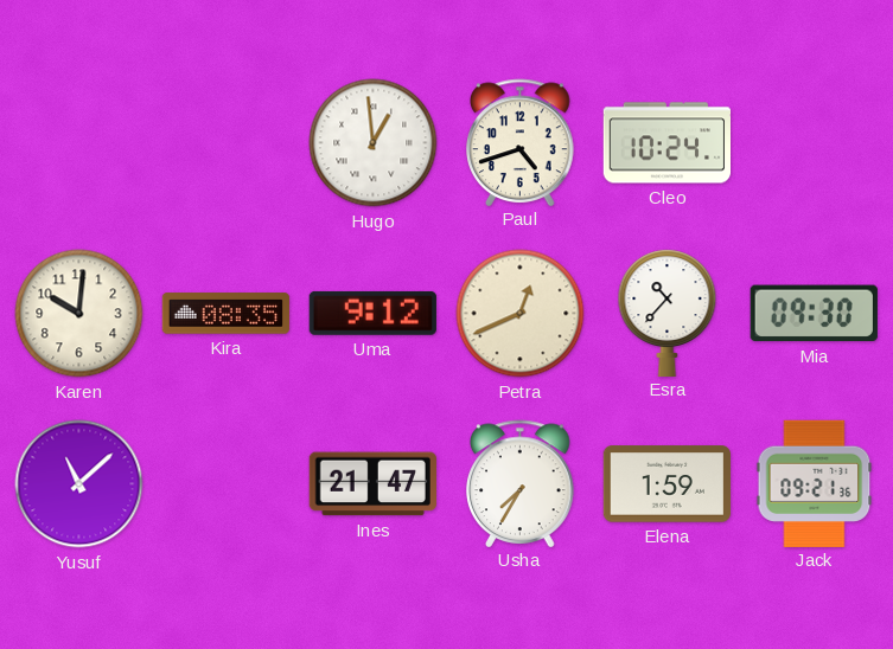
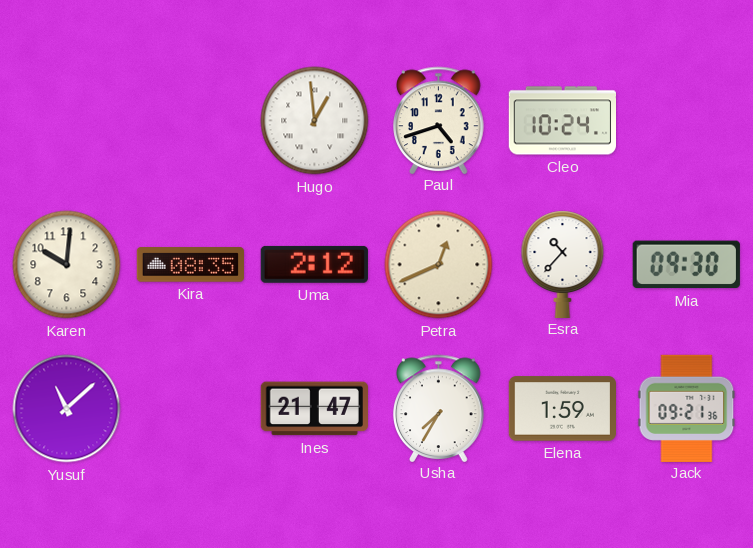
Uma: 9:12 -> 2:12 (314, 264)
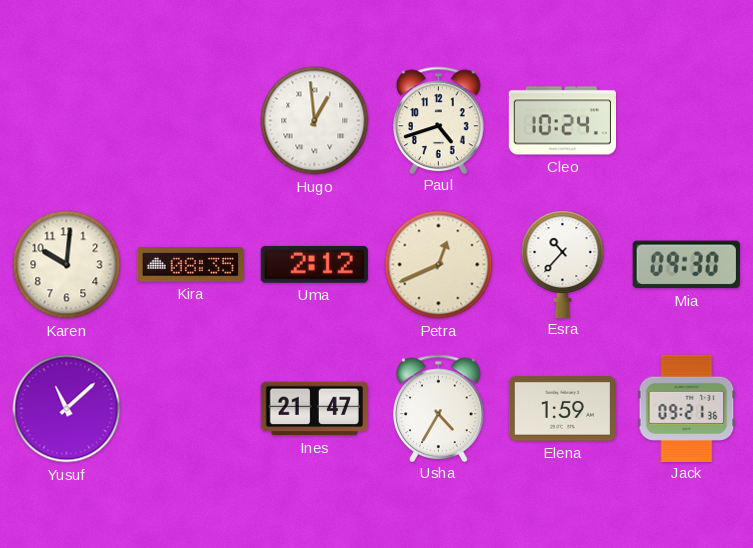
Usha: 7:35 -> 4:35 (439, 408)
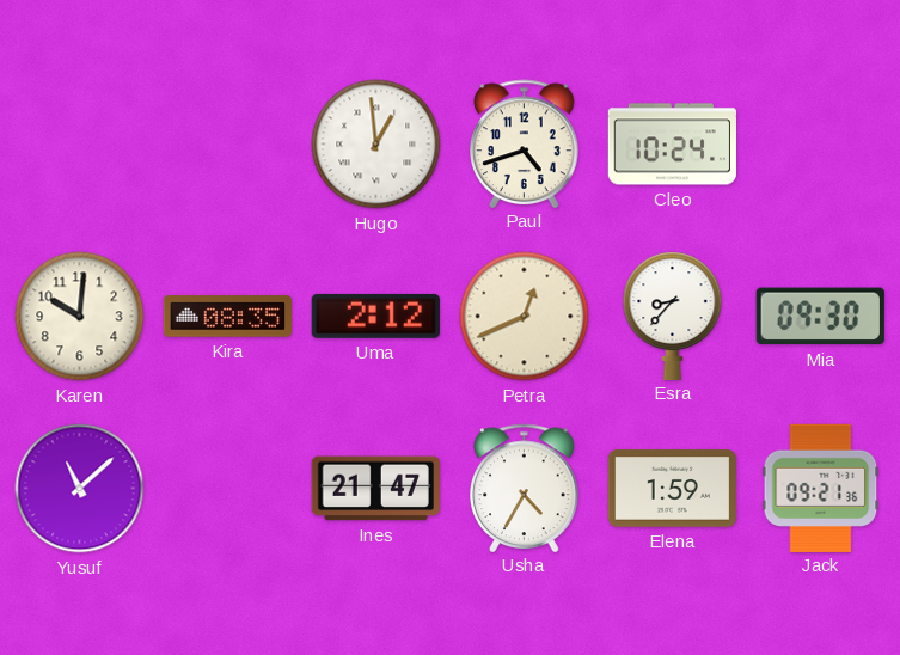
Esra: 10:37 -> 8:37 (673, 316)
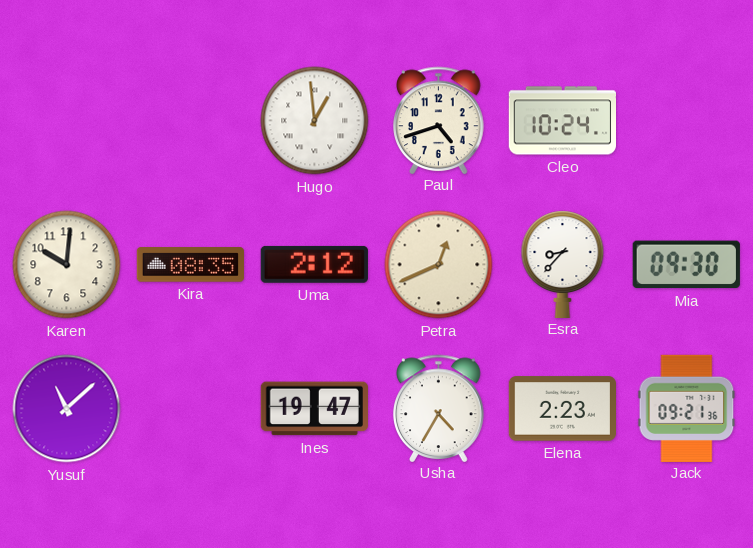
Ines: 21:47 -> 19:47 (314, 409)
Elena: 1:59 -> 2:23 (562, 409)
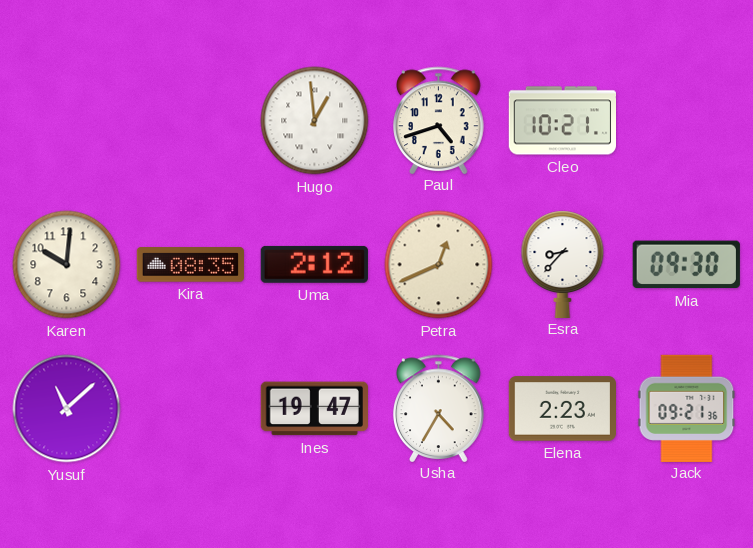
Cleo: 10:24 -> 10:21 (562, 121)
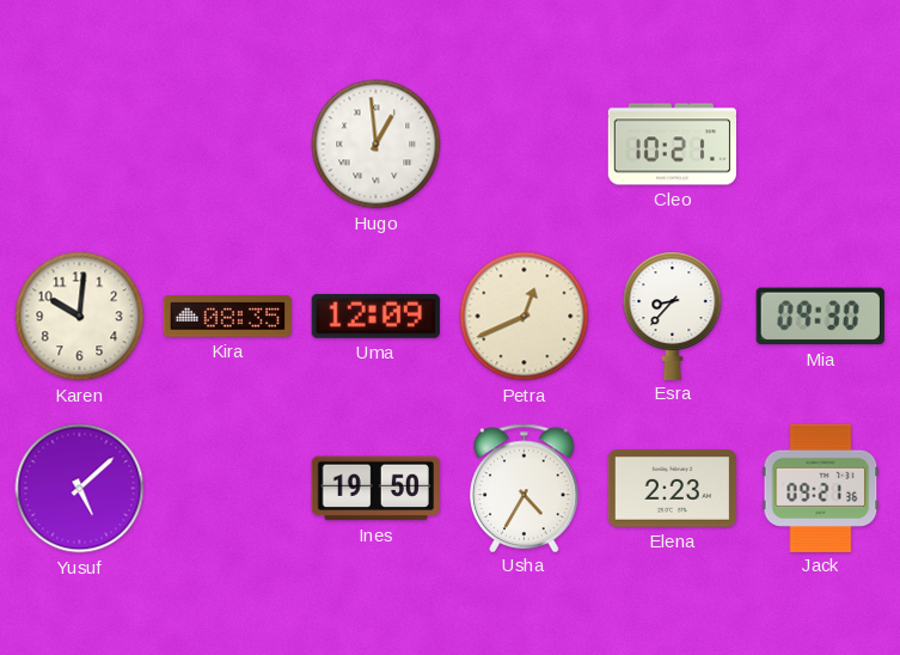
Paul: 4:42 -> none (439, 120)
Uma: 2:12 -> 12:09 (375, 316)
Yusuf: 11:08 -> 5:08 (80, 489)
Ines: 19:47 -> 19:50 (375, 489)
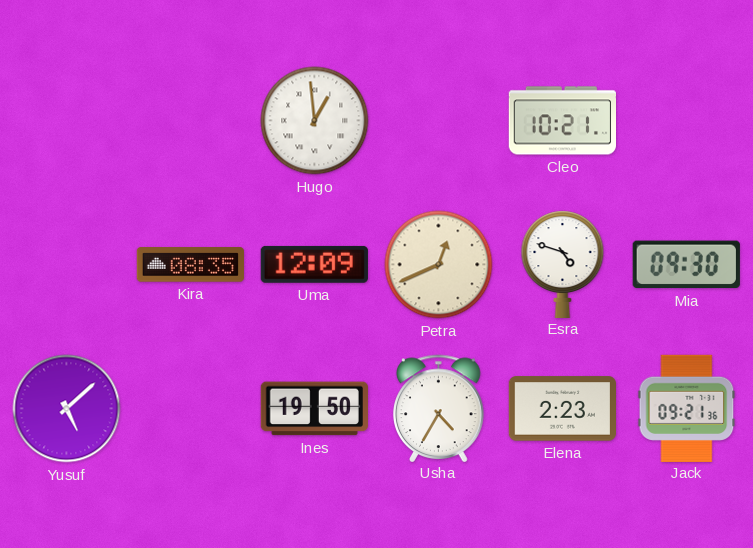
Karen: 10:01 -> none (80, 317)
Esra: 8:37 -> 4:48 (563, 264)
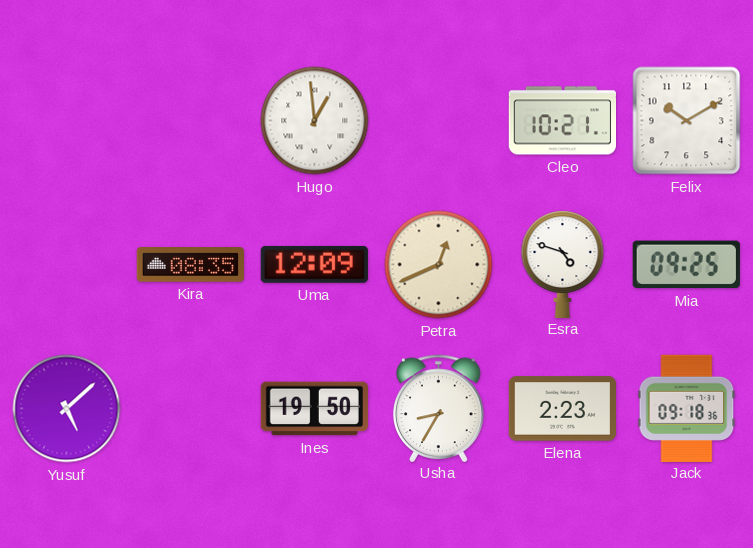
Felix: none -> 10:10 (687, 121)
Mia: 09:30 -> 09:25 (686, 265)
Usha: 4:35 -> 8:35 (439, 408)
Jack: 09:21 -> 09:18 (687, 408)
